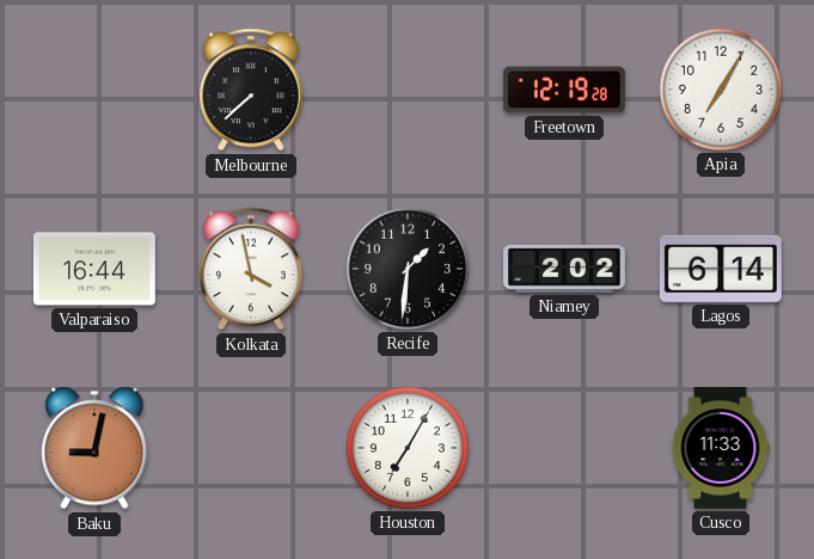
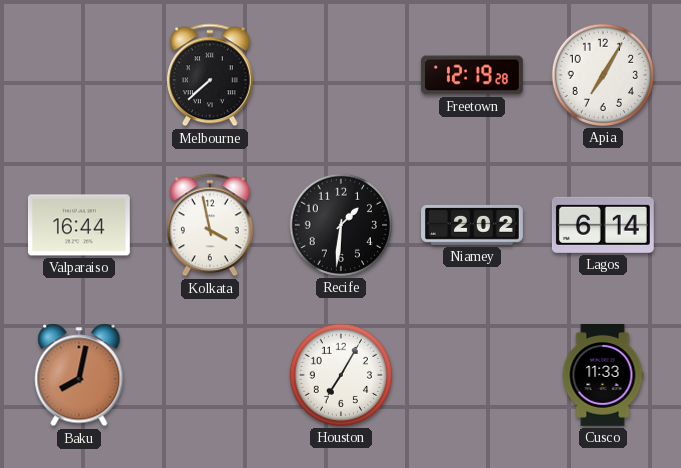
Baku: 9:02 -> 8:02 (79, 375)
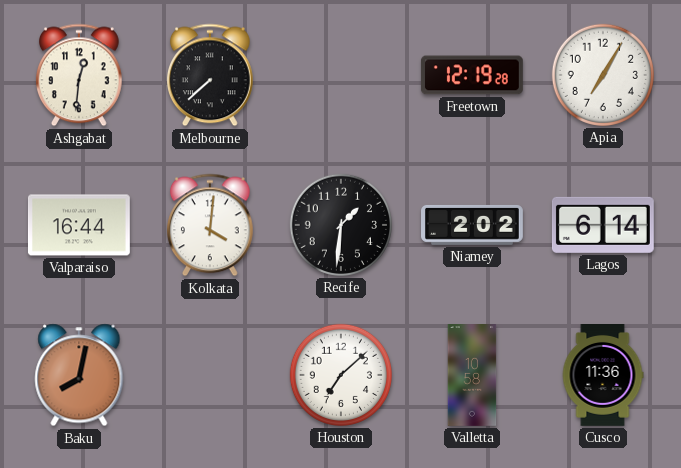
Ashgabat: none -> 12:31 (79, 75)
Kolkata: 3:58 -> 4:01 (210, 225)
Houston: 7:05 -> 7:08 (341, 375)
Valletta: none -> 10:58 (472, 376)
Cusco: 11:33 -> 11:36 (603, 376)
